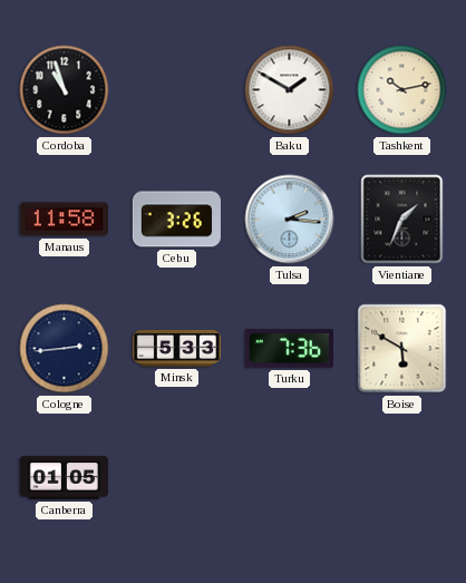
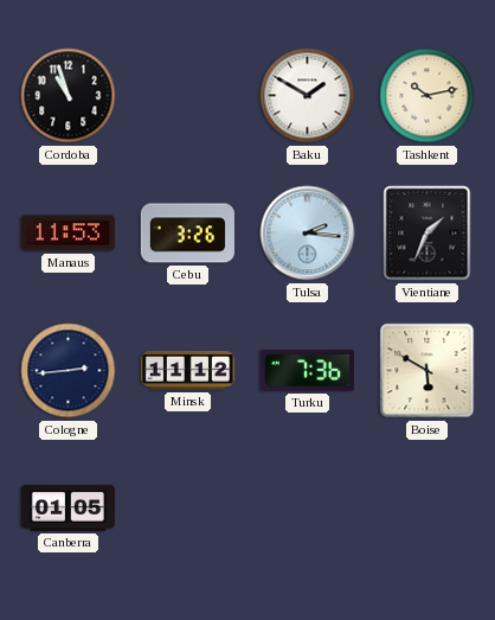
Manaus: 11:58 -> 11:53 (67, 234)
Minsk: 5:33 -> 11:12 (187, 370)
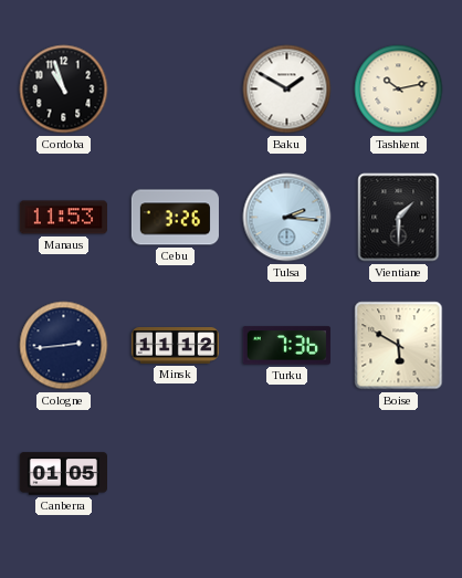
Vientiane: 1:34 -> 1:30 (399, 218)
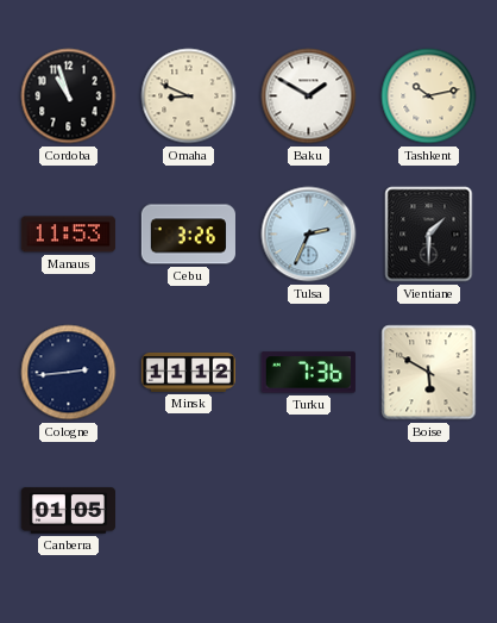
Omaha: none -> 8:49 (189, 96)
Tulsa: 2:16 -> 2:34 (309, 235)
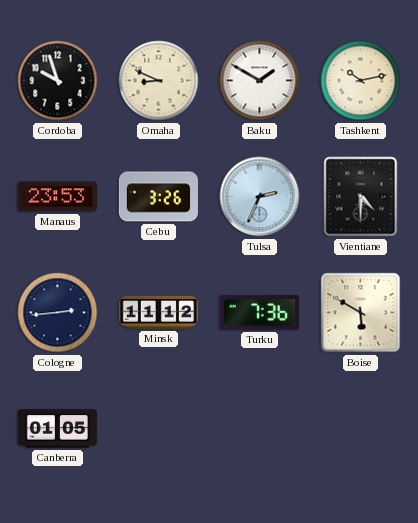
Cordoba: 10:57 -> 9:57 (58, 81)
Manaus: 11:53 -> 23:53 (57, 197)
Vientiane: 1:30 -> 4:30 (361, 197)
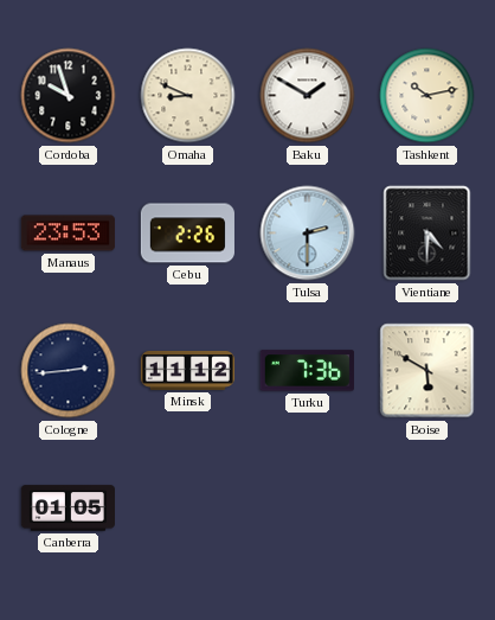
Cebu: 3:26 -> 2:26 (187, 234)
Tulsa: 2:34 -> 2:30 (308, 234)
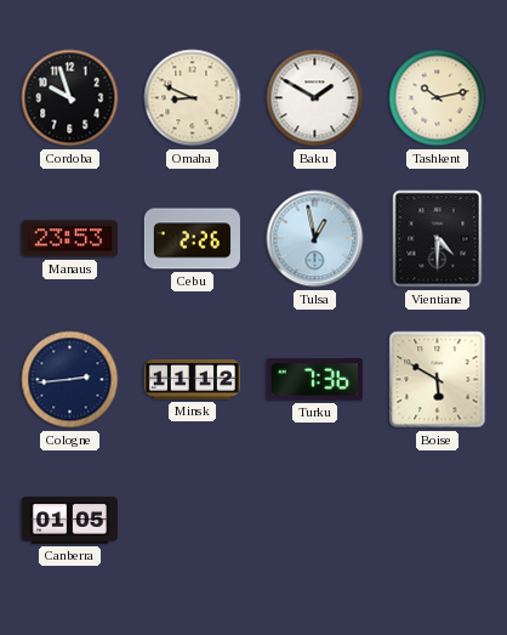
Tulsa: 2:30 -> 12:58 (315, 239)
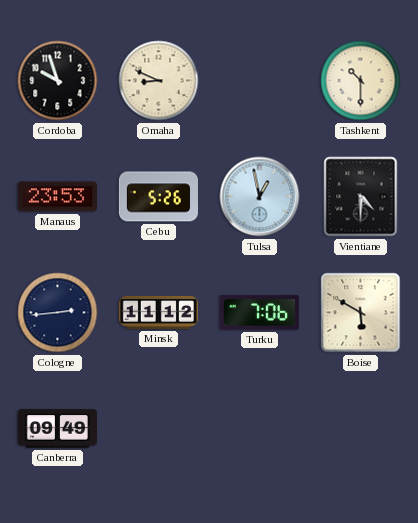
Baku: 1:50 -> none (315, 98)
Tashkent: 10:13 -> 10:30 (361, 81)
Cebu: 2:26 -> 5:26 (158, 197)
Turku: 7:36 -> 7:06 (259, 313)
Canberra: 01:05 -> 09:49 (57, 429)
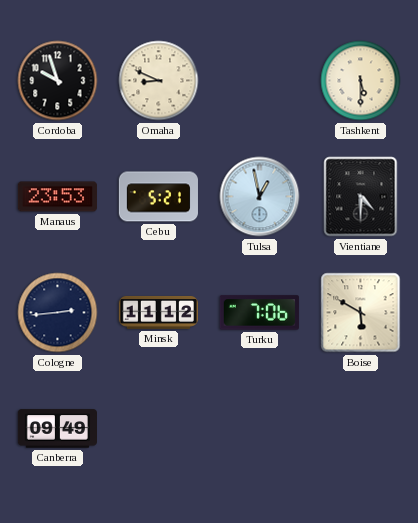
Tashkent: 10:30 -> 5:30 (361, 81)
Cebu: 5:26 -> 5:21 (158, 197)
